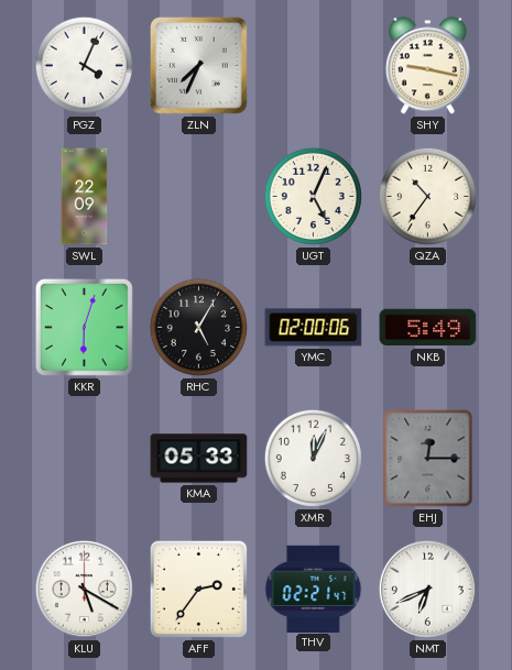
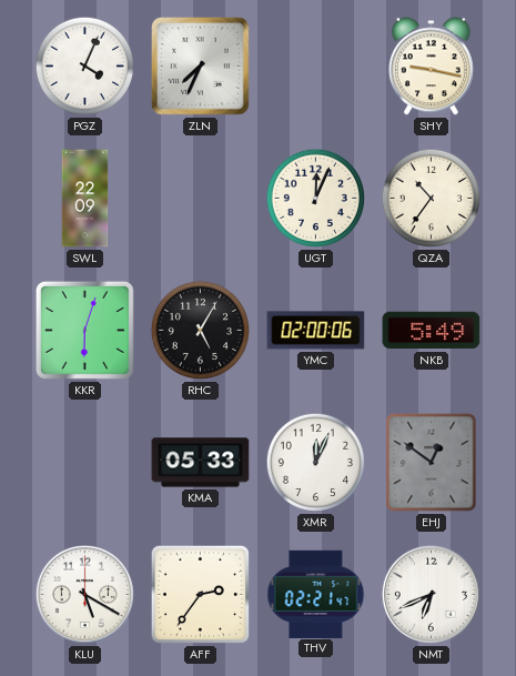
UGT: 5:04 -> 12:04 (315, 198)
EHJ: 12:15 -> 12:51 (432, 463)
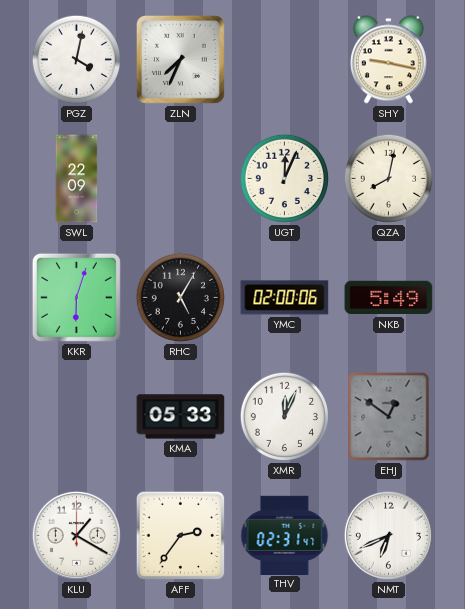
PGZ: 4:04 -> 4:02 (76, 59)
QZA: 10:36 -> 8:02 (388, 178)
KLU: 5:20 -> 1:20 (76, 535)
THV: 02:21 -> 02:31 (285, 535)
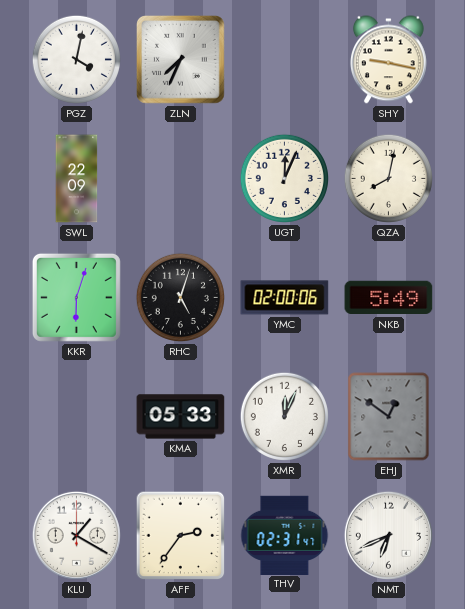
RHC: 5:05 -> 5:03 (180, 297)
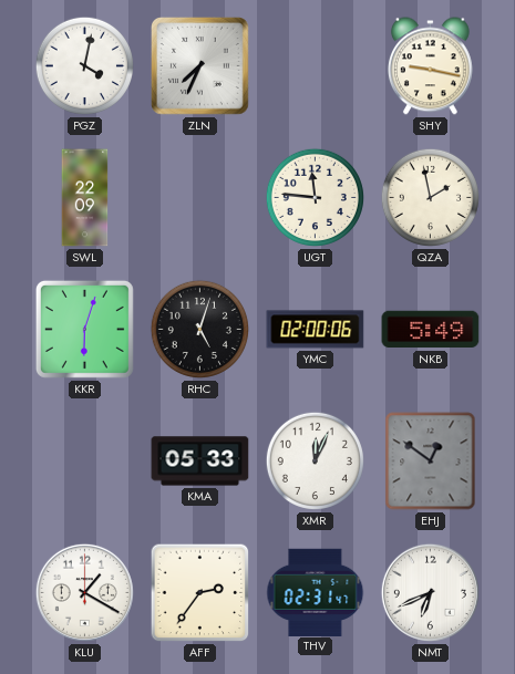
UGT: 12:04 -> 11:46 (315, 197)
QZA: 8:02 -> 1:58 (430, 197)
